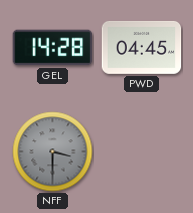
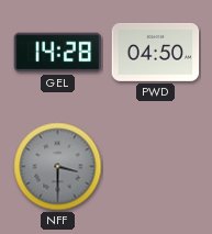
PWD: 04:45 -> 04:50 (156, 52)
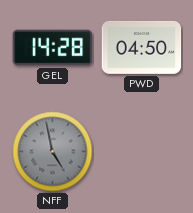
NFF: 3:30 -> 4:58 (53, 152)
